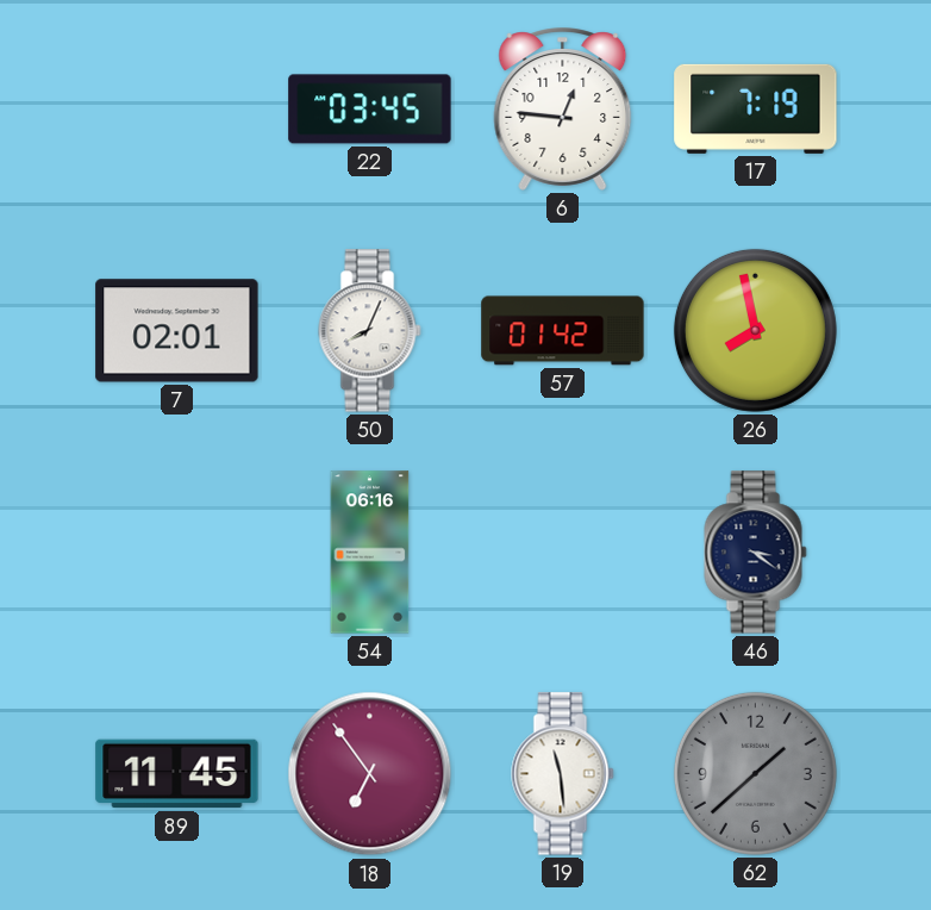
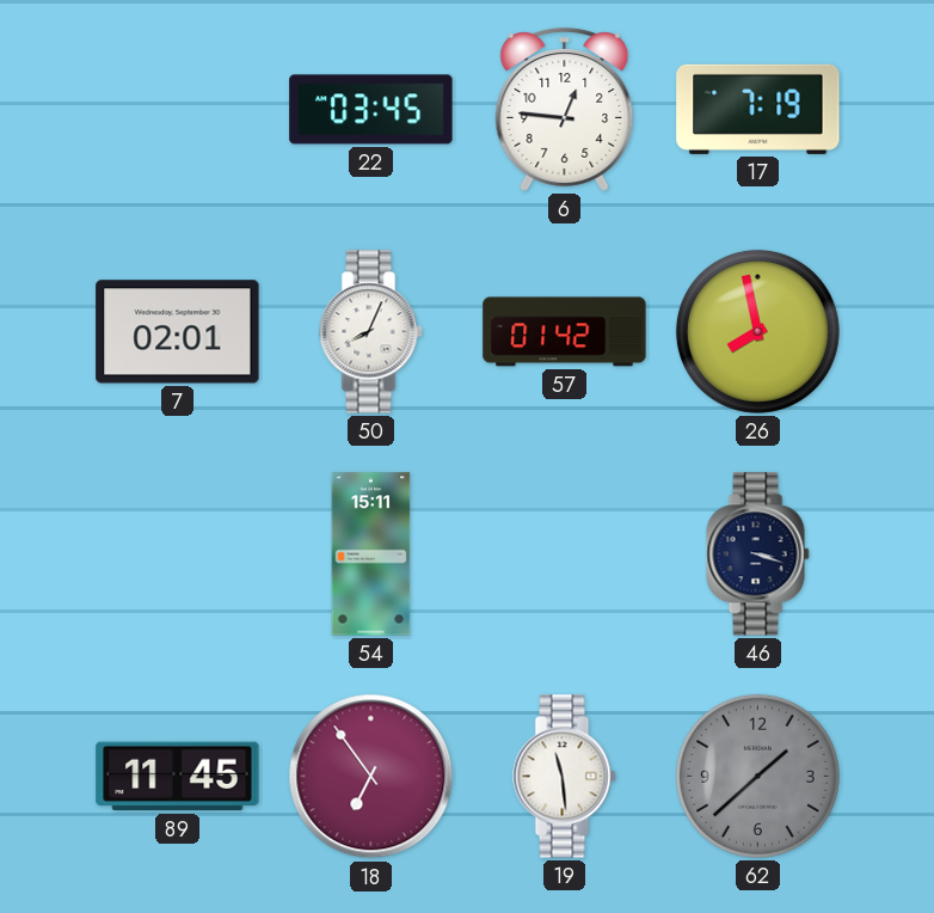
54: 06:16 -> 15:11 (371, 554)
46: 3:21 -> 3:18 (758, 554)
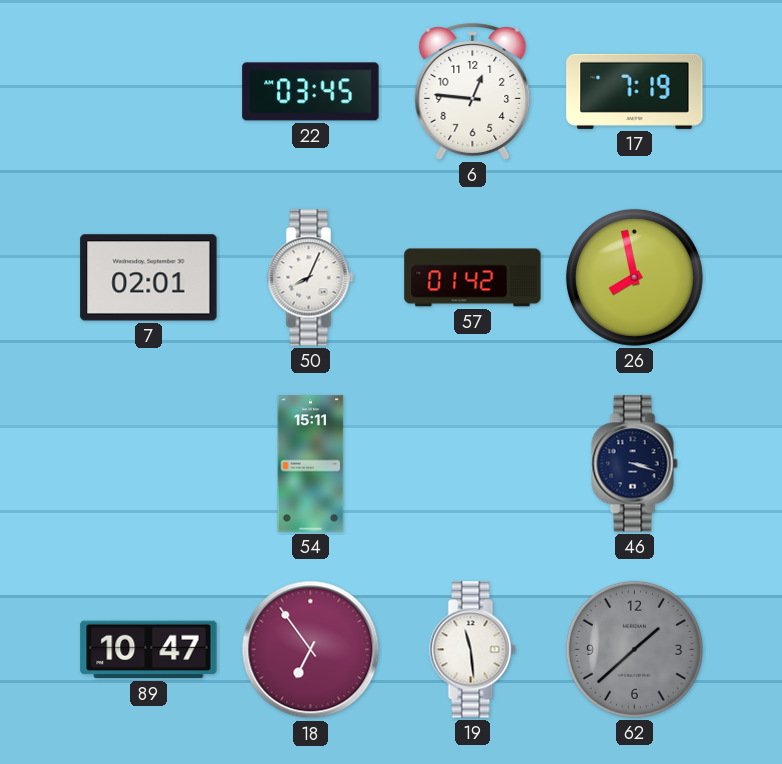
89: 11:45 -> 10:47 (149, 650)
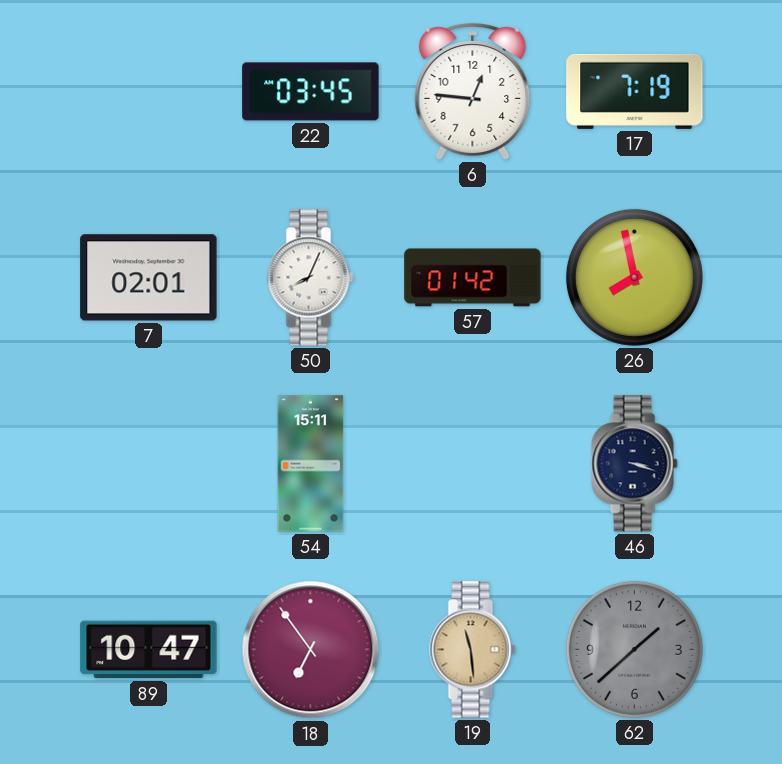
19 dial: white -> champagne (473, 650)
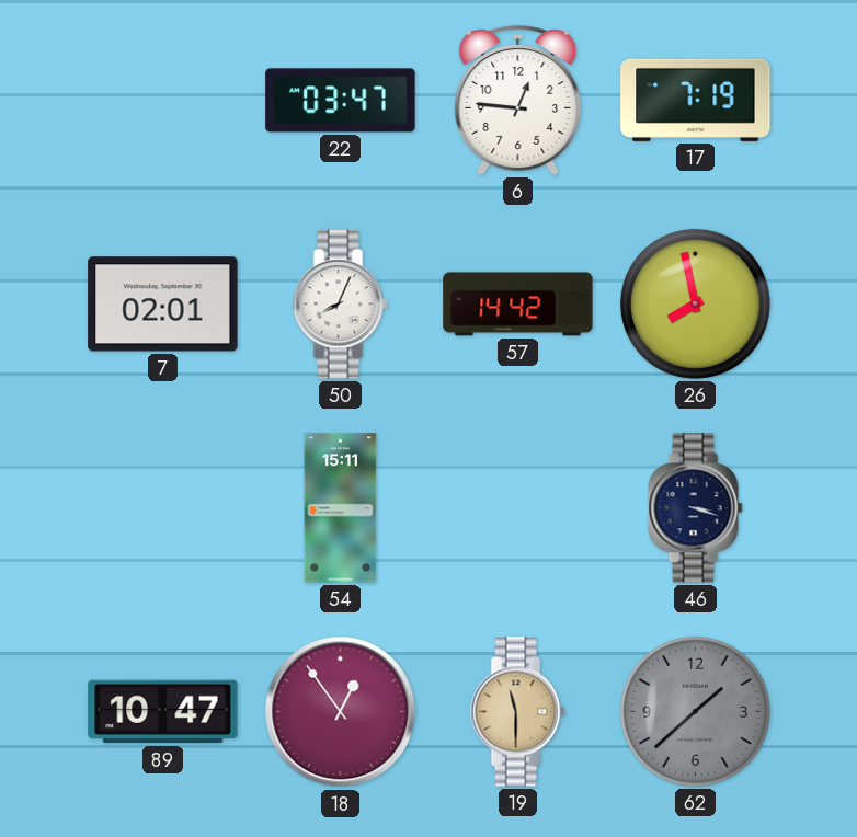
22: 03:45 -> 03:47 (341, 101)
57: 01:42 -> 14:42 (518, 305)
18: 6:54 -> 12:54 (341, 712)
19: 11:29 -> 11:30 (518, 712)
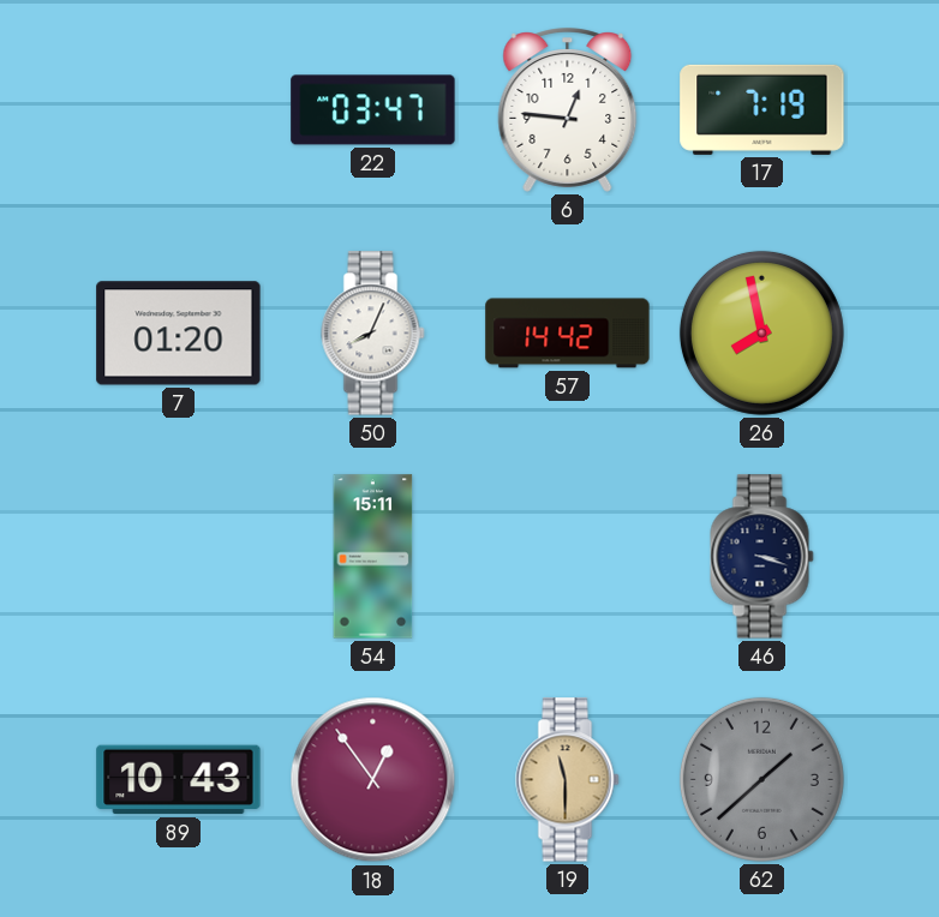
7: 02:01 -> 01:20 (179, 334)
89: 10:47 -> 10:43 (179, 780)
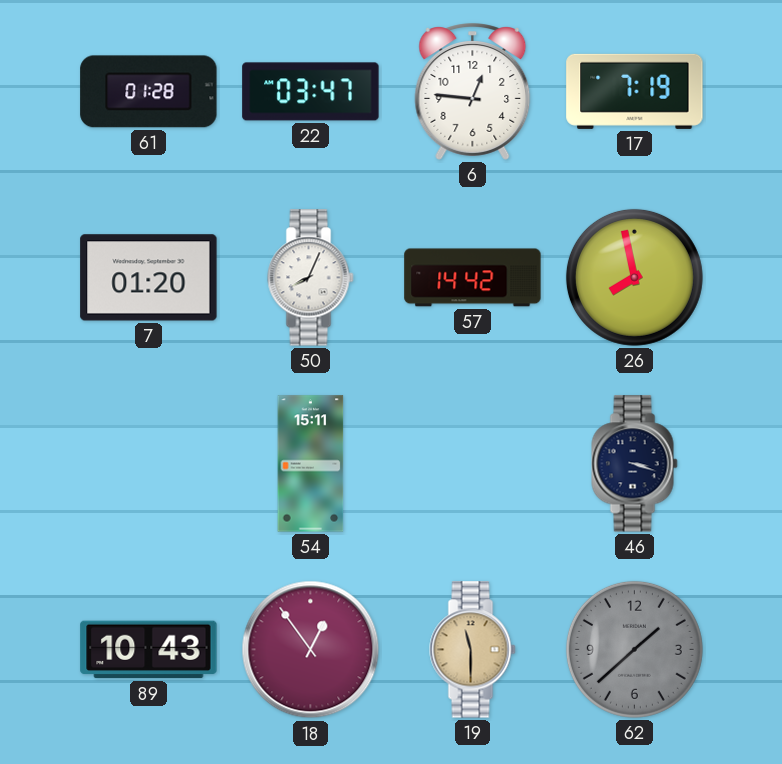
61: none -> 01:28 (149, 92)
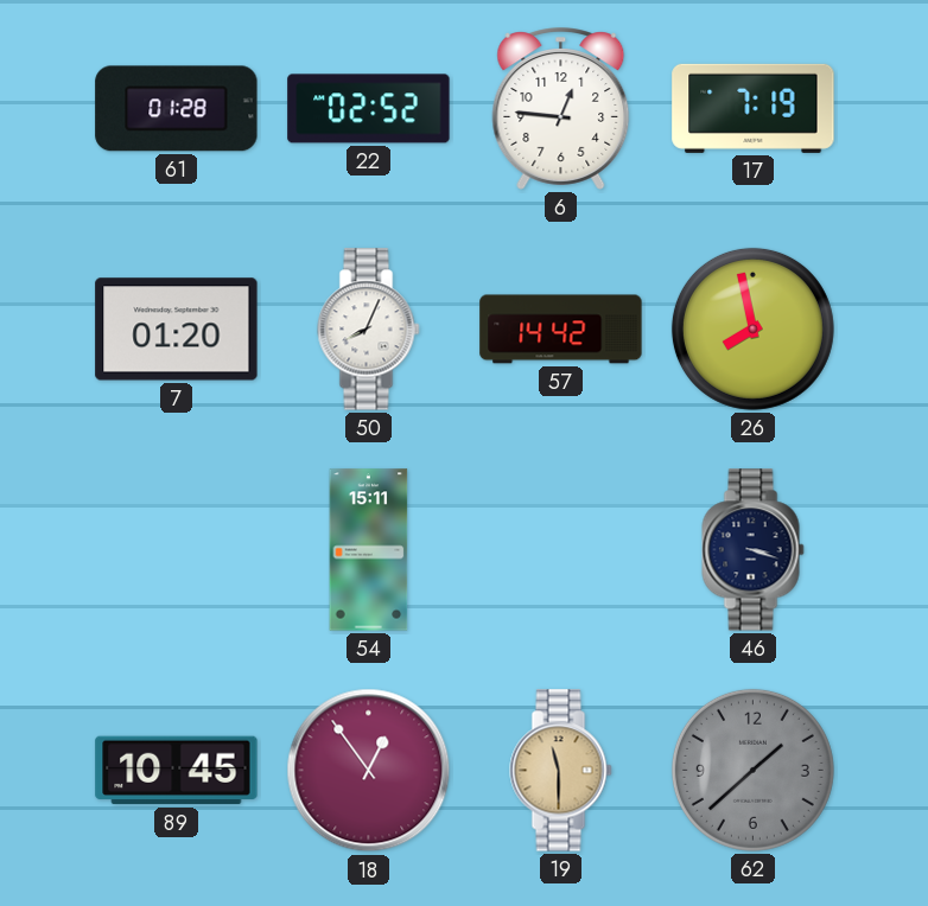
22: 03:47 -> 02:52 (369, 109)
89: 10:43 -> 10:45 (177, 771)
